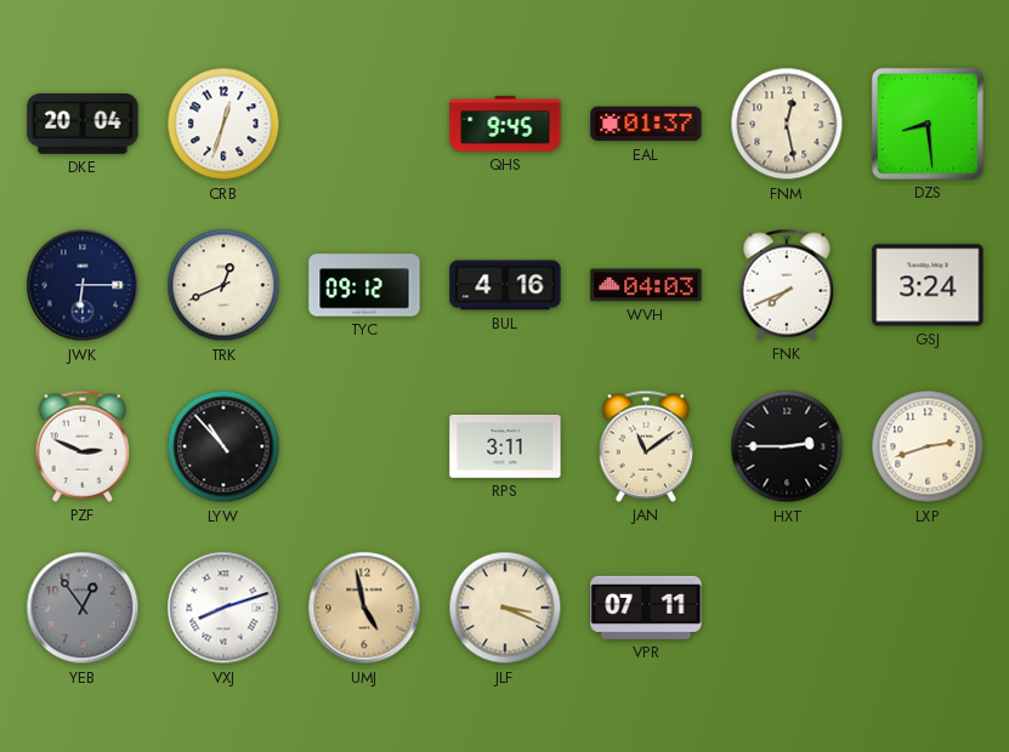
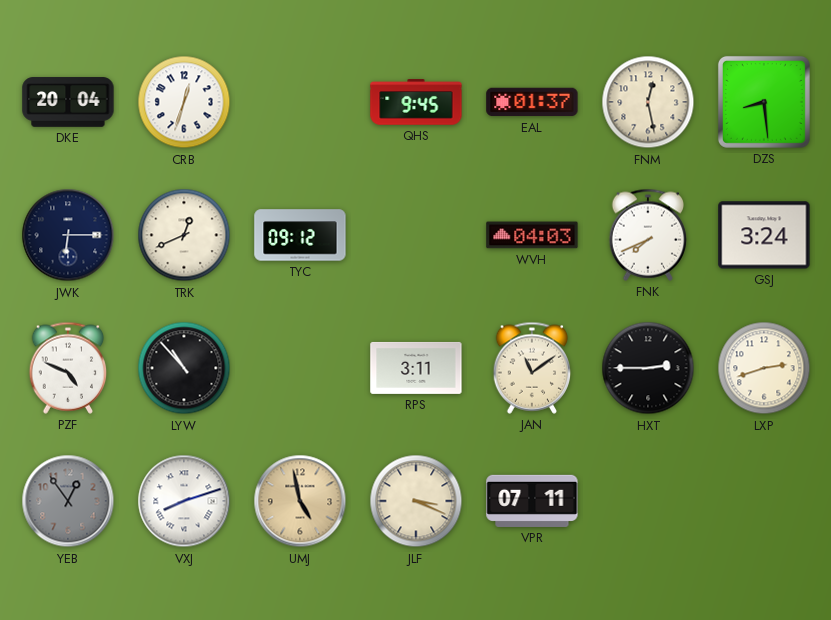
BUL: 4:16 -> none (505, 285)
PZF: 2:49 -> 4:49 (68, 368)
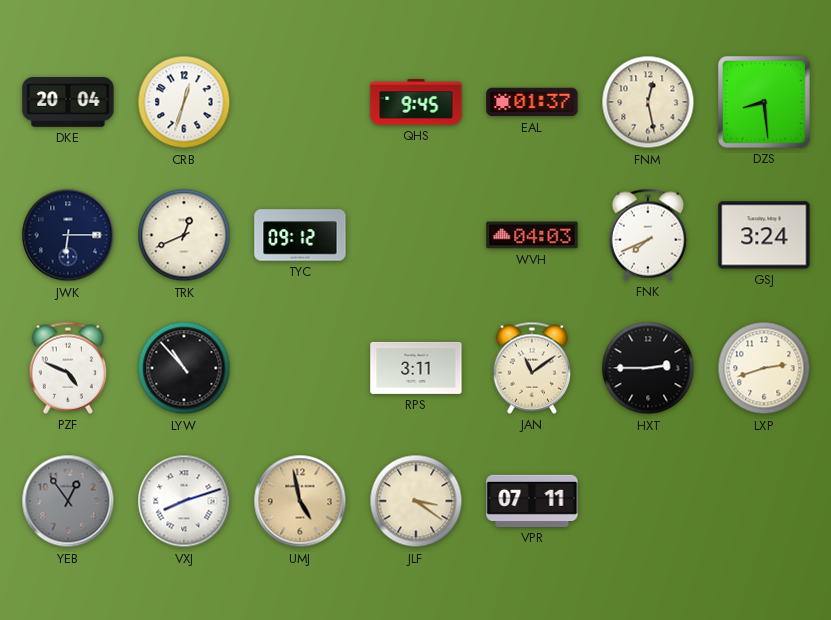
JLF: 3:19 -> 3:21 (416, 501)
